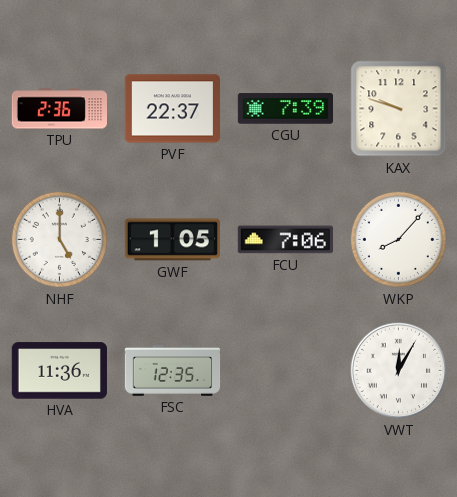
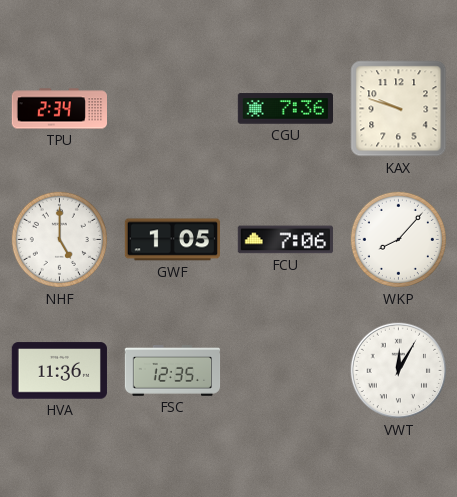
TPU: 2:36 -> 2:34 (59, 109)
PVF: 22:37 -> none (172, 109)
CGU: 7:39 -> 7:36 (285, 109)
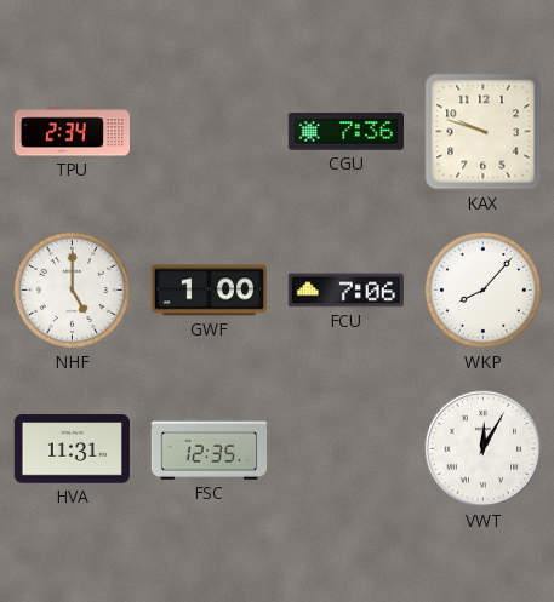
GWF: 1:05 -> 1:00 (209, 291)
HVA: 11:36 -> 11:31 (72, 449)
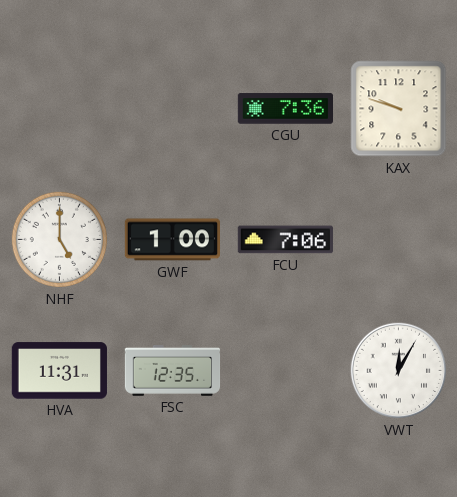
TPU: 2:34 -> none (72, 132)
WKP: 8:07 -> none (482, 289)
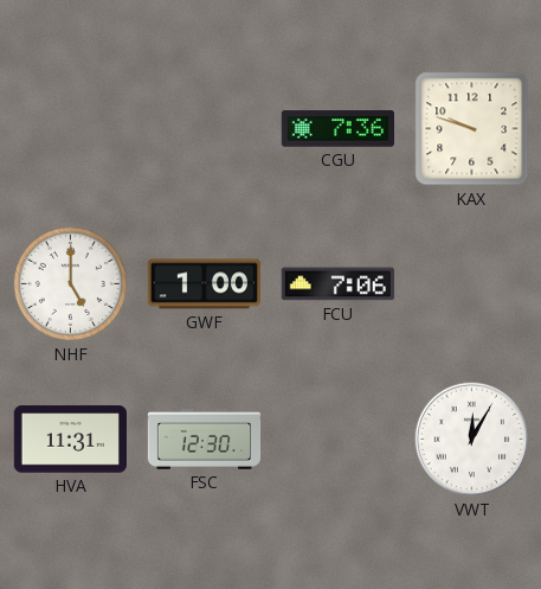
FSC: 12:35 -> 12:30 (205, 440)
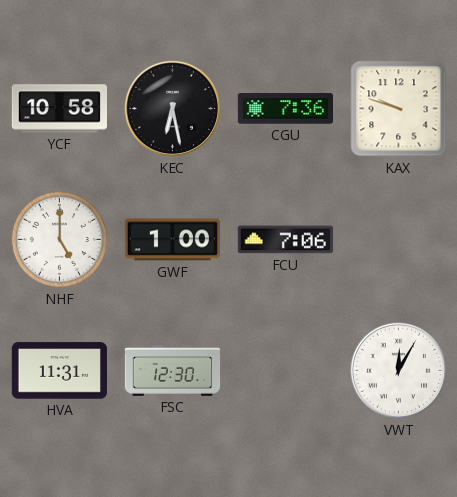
YCF: none -> 10:58 (59, 109)
KEC: none -> 6:28 (173, 109)
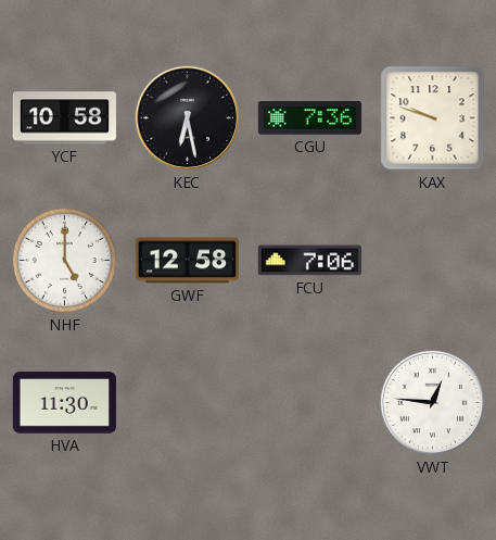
GWF: 1:00 -> 12:58 (187, 261)
HVA: 11:31 -> 11:30 (64, 403)
FSC: 12:30 -> none (173, 371)
VWT: 12:05 -> 12:46 (433, 403)
